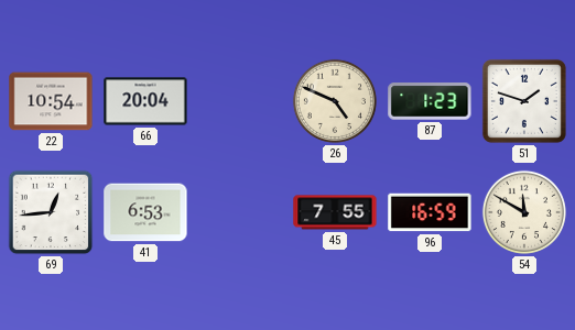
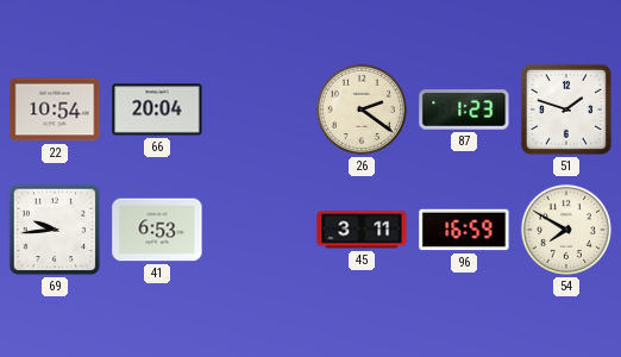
26: 4:49 -> 2:21 (362, 109)
69: 12:44 -> 9:44 (55, 230)
45: 7:55 -> 3:11 (362, 230)
54: 11:50 -> 7:50 (566, 230)
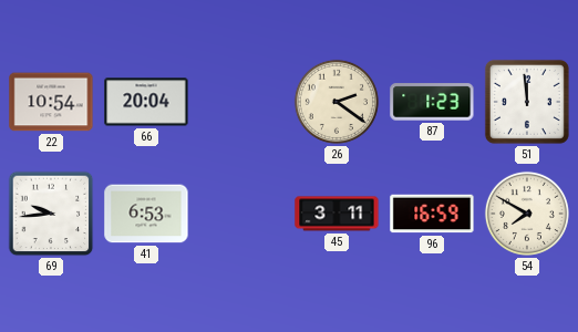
51: 1:48 -> 11:59 (527, 102)
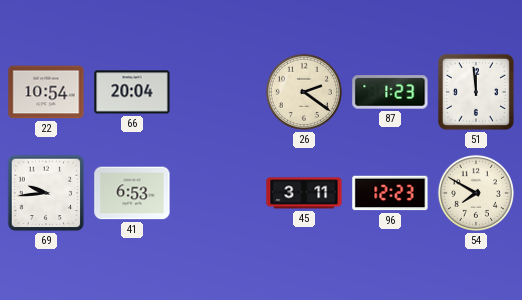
96: 16:59 -> 12:23 (390, 193)
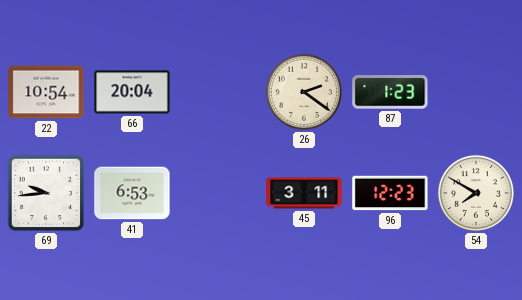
51: 11:59 -> none (476, 92)
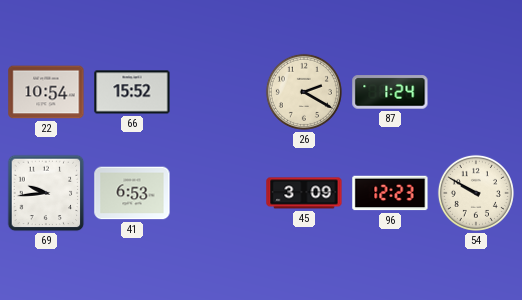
66: 20:04 -> 15:52 (132, 92)
26: 2:21 -> 2:20 (304, 92)
87: 1:23 -> 1:24 (390, 92)
45: 3:11 -> 3:09 (304, 193)
54: 7:50 -> 9:50 (476, 193)
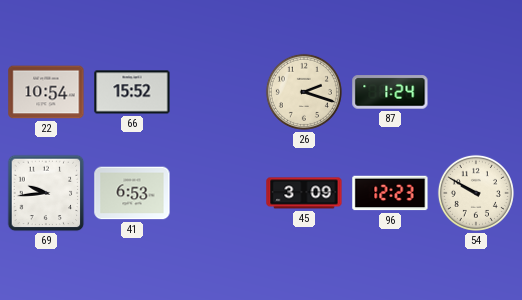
26: 2:20 -> 2:18 (304, 92)
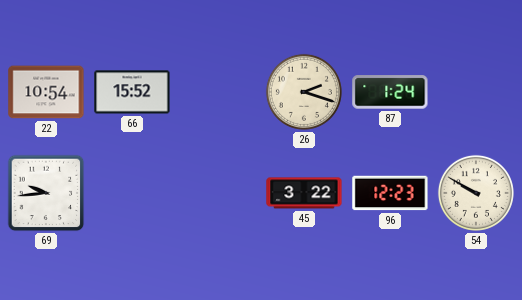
41: 6:53 -> none (132, 193)
45: 3:09 -> 3:22 (304, 193)
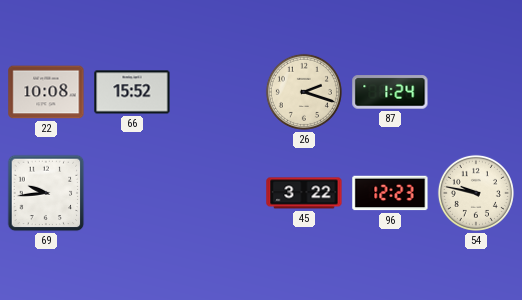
22: 10:54 -> 10:08 (46, 92)
54: 9:50 -> 9:47 (476, 193)
